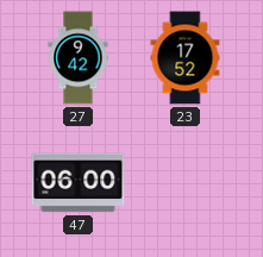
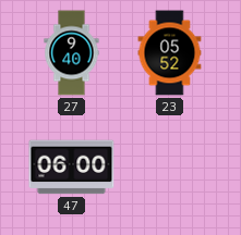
27: 9:42 -> 9:40 (72, 53)
23: 17:52 -> 05:52 (170, 53)
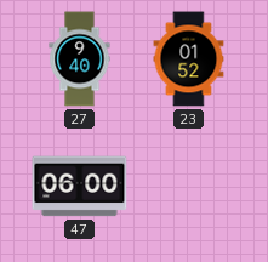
23: 05:52 -> 01:52 (189, 59)
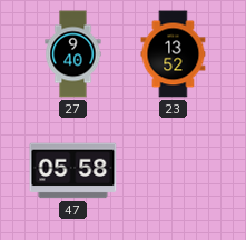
23: 01:52 -> 13:52 (174, 54)
47: 06:00 -> 05:58 (73, 171)
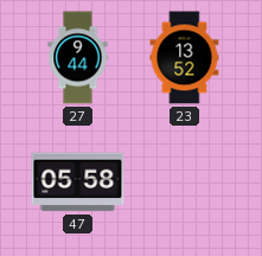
27: 9:40 -> 9:44 (78, 58)
